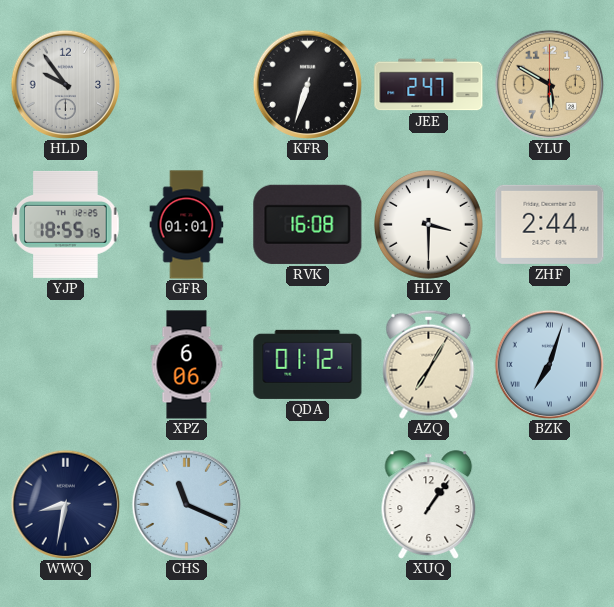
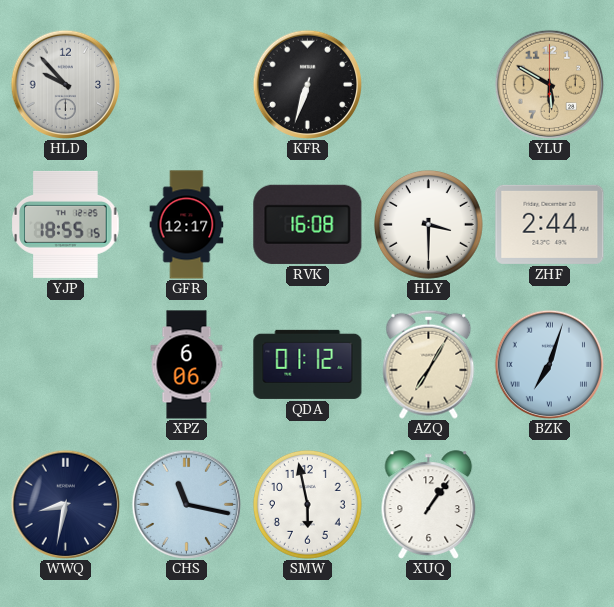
HLD: 9:54 -> 9:53 (65, 84)
JEE: 2:47 -> none (429, 85)
GFR: 01:01 -> 12:17 (187, 225)
CHS: 11:19 -> 11:17 (186, 504)
SMW: none -> 5:58 (307, 504)
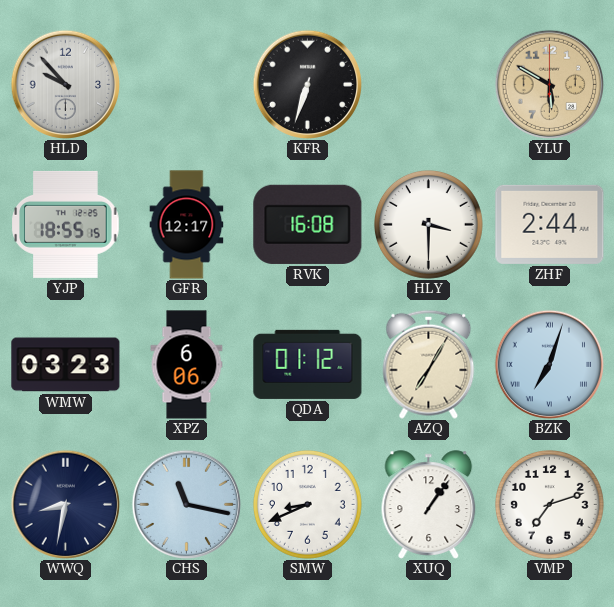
WMW: none -> 03:23 (66, 365)
SMW: 5:58 -> 8:41 (307, 504)
VMP: none -> 7:12 (549, 504)
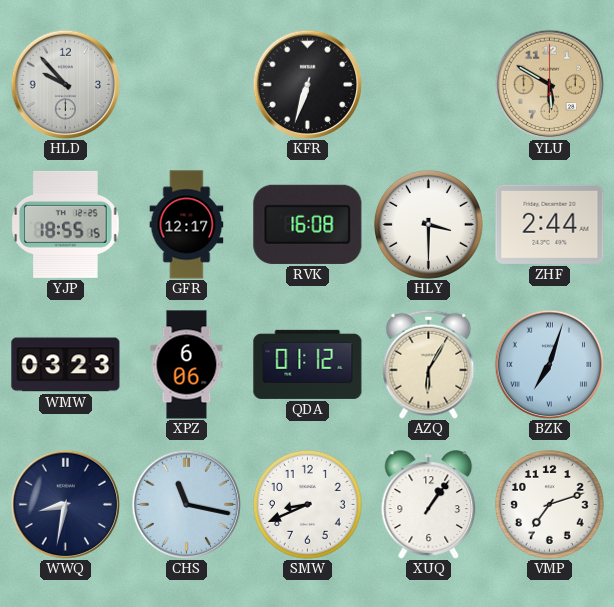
AZQ: 7:05 -> 6:05 (429, 364)
